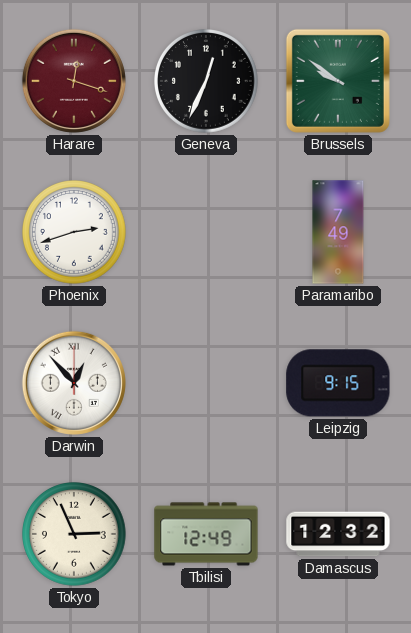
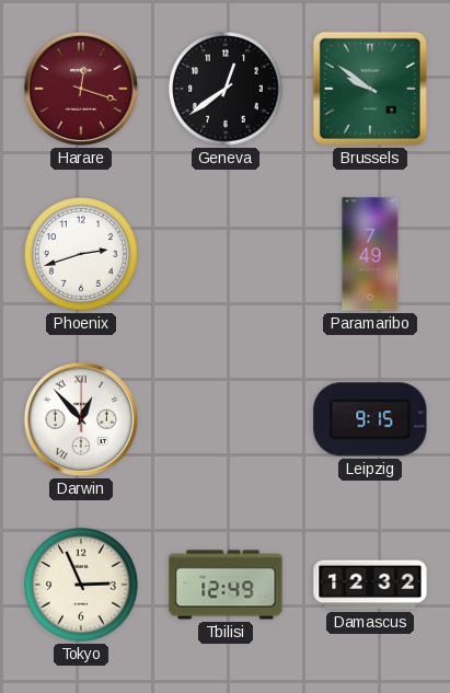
Geneva: 12:34 -> 12:39 (227, 90)
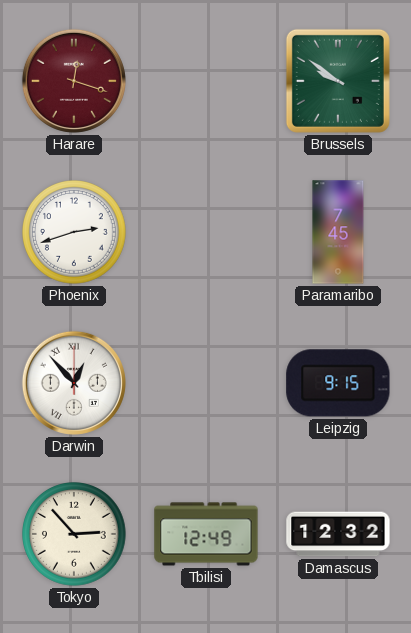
Geneva: 12:39 -> none (227, 90)
Paramaribo: 7:49 -> 7:45 (338, 232)
Tokyo: 2:56 -> 2:53 (75, 535)
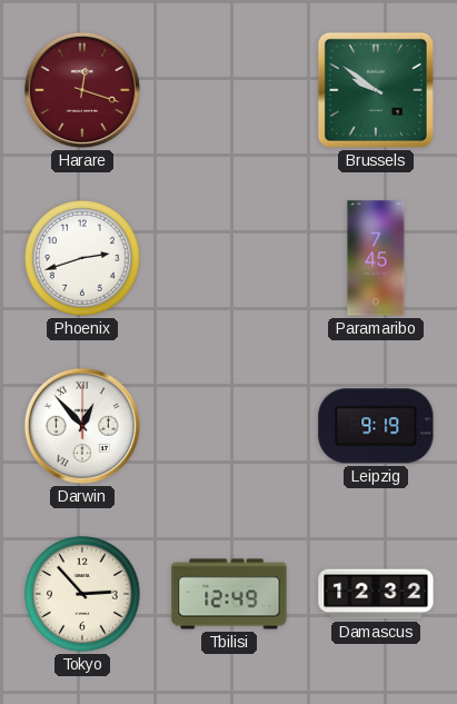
Leipzig: 9:15 -> 9:19 (376, 426)
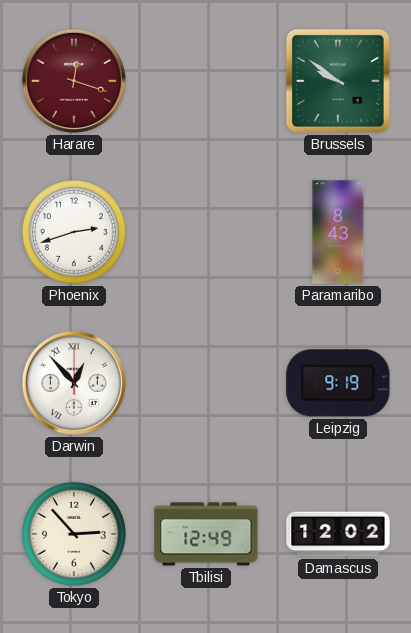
Paramaribo: 7:45 -> 8:43 (338, 232)
Damascus: 12:32 -> 12:02 (338, 534)
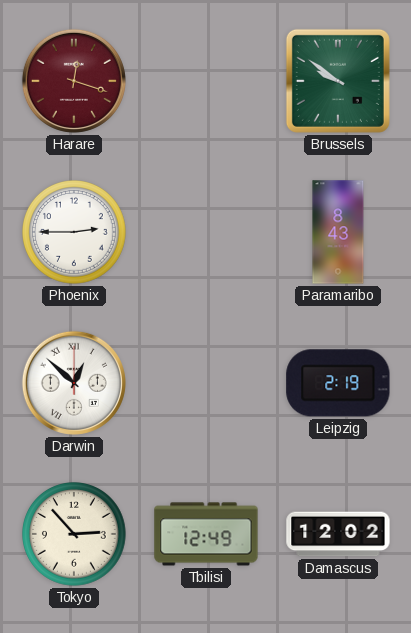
Phoenix: 2:42 -> 2:45 (75, 233)
Darwin: 12:53 -> 12:52 (74, 383)
Leipzig: 9:19 -> 2:19 (338, 383)
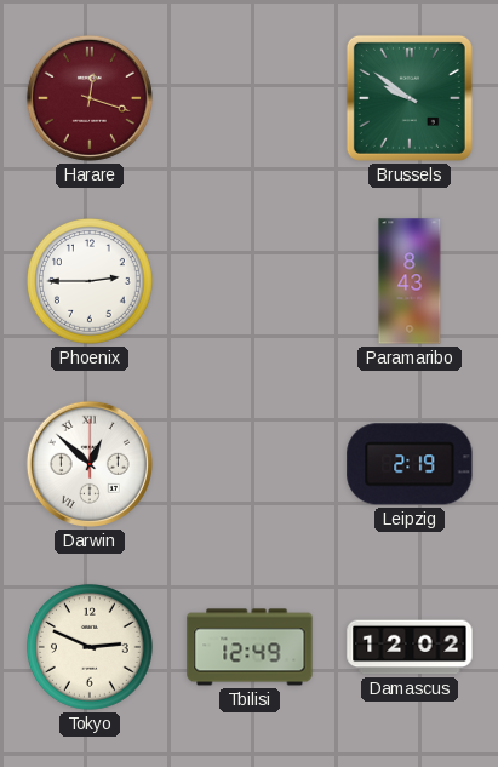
Tokyo: 2:53 -> 2:49 (91, 648)
